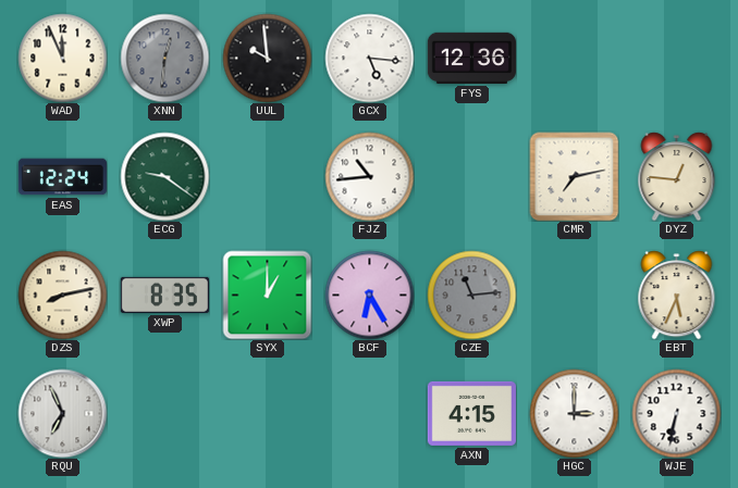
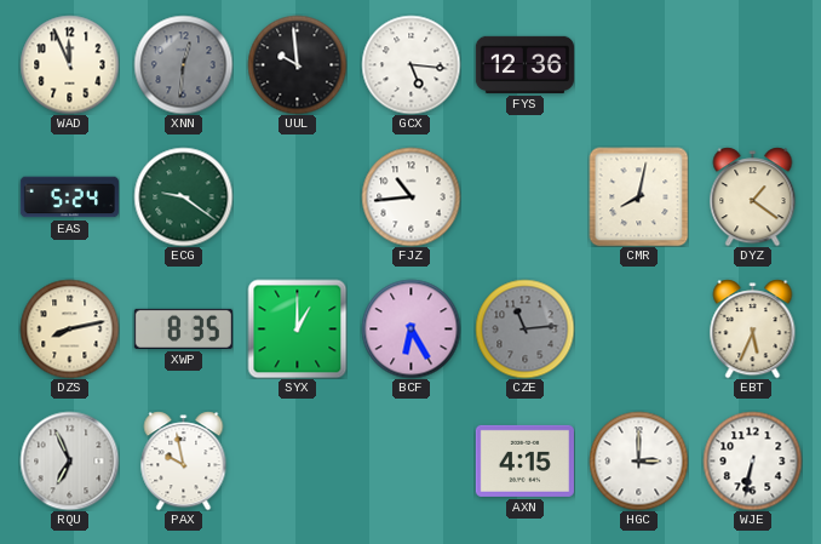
EAS: 12:24 -> 5:24 (69, 197)
CMR: 7:13 -> 8:02 (638, 196)
DYZ: 12:46 -> 1:21 (753, 196)
PAX: none -> 9:58 (184, 460)
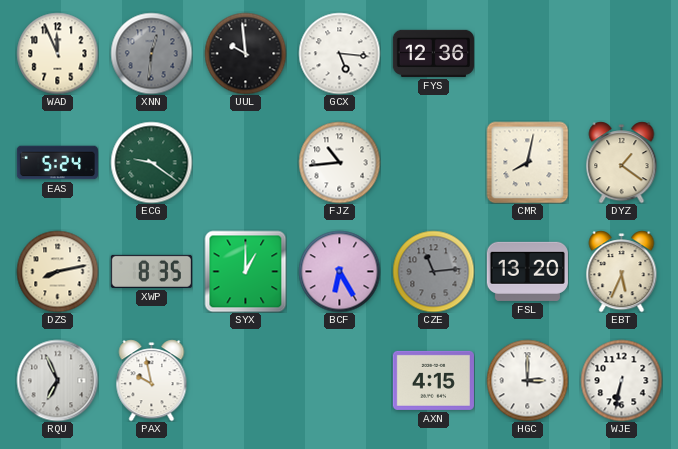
FSL: none -> 13:20 (527, 271)
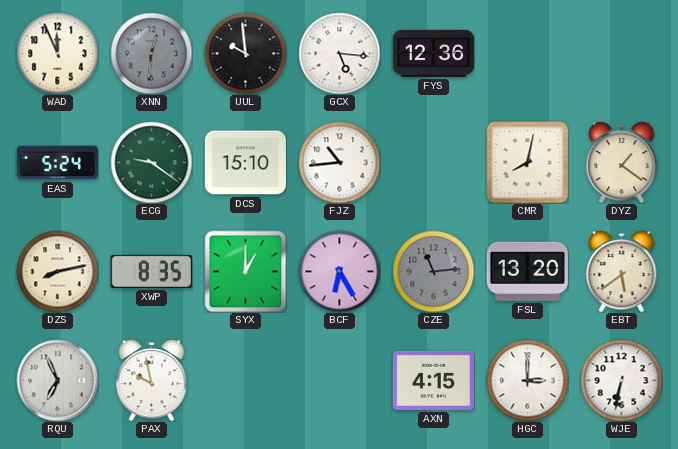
DCS: none -> 15:10 (245, 163)
EBT: 5:34 -> 5:39 (622, 271)
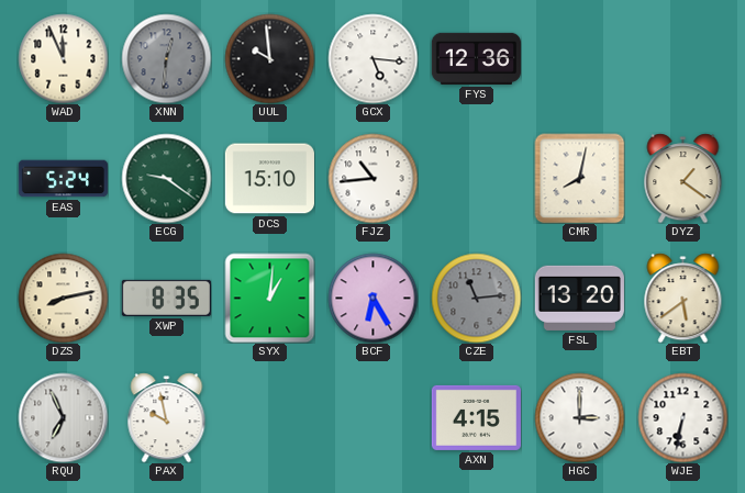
SYX: 1:00 -> 1:01 (269, 298)
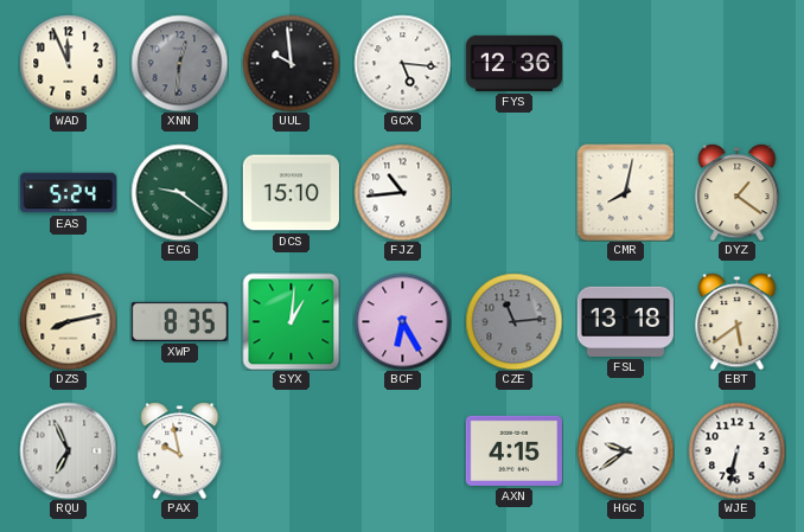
FSL: 13:20 -> 13:18 (625, 321)
HGC: 3:00 -> 9:39 (625, 450)
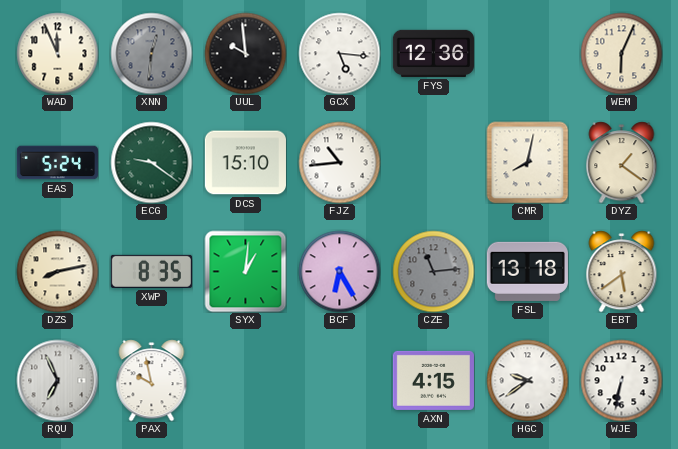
WEM: none -> 6:04 (621, 53)
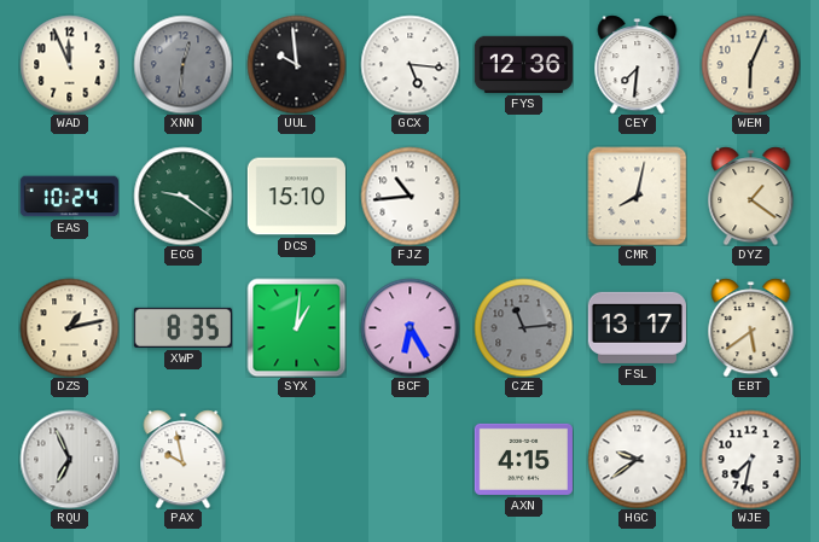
CEY: none -> 7:31 (638, 64)
EAS: 5:24 -> 10:24 (69, 197)
DZS: 8:13 -> 1:13 (69, 327)
FSL: 13:18 -> 13:17 (637, 327)
WJE: 6:32 -> 7:32 (750, 459)
